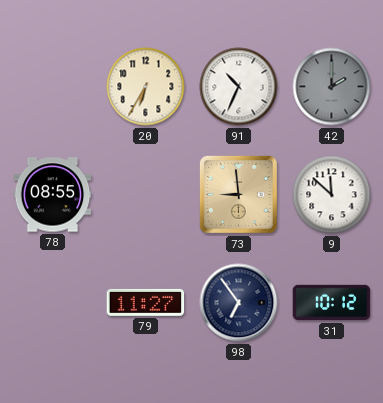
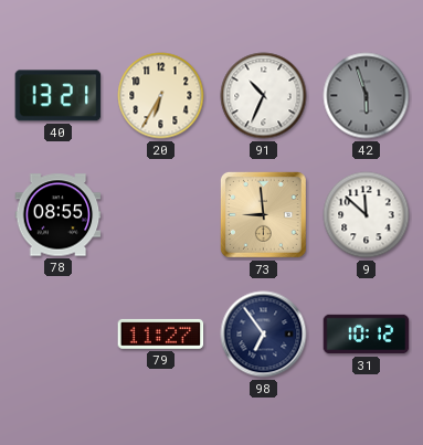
40: none -> 13:21 (59, 96)
42: 2:00 -> 5:57 (367, 96)
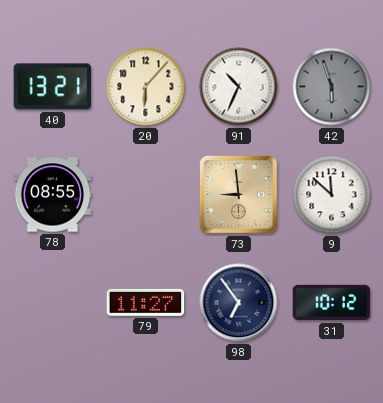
20: 6:35 -> 6:07 (146, 87)
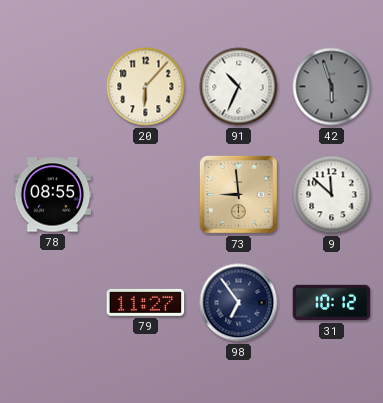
40: 13:21 -> none (53, 87)
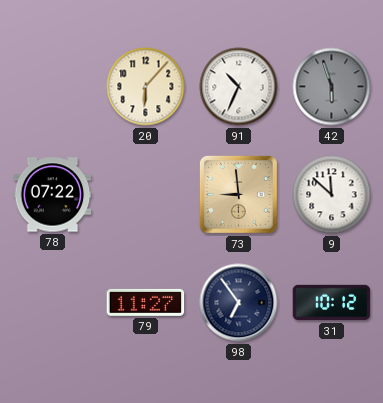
78: 08:55 -> 07:22 (53, 195)
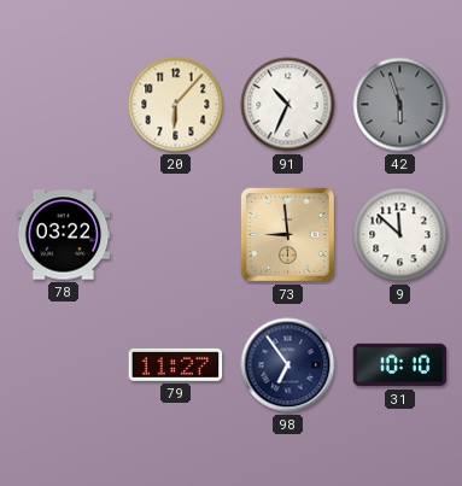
78: 07:22 -> 03:22 (64, 235)
31: 10:12 -> 10:10 (400, 365)
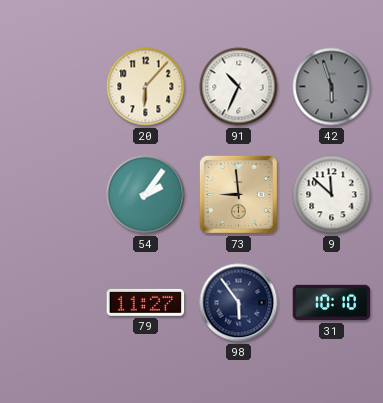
78: 03:22 -> none (64, 235)
54: none -> 2:06 (146, 195)
98: 6:54 -> 5:54 (239, 303)
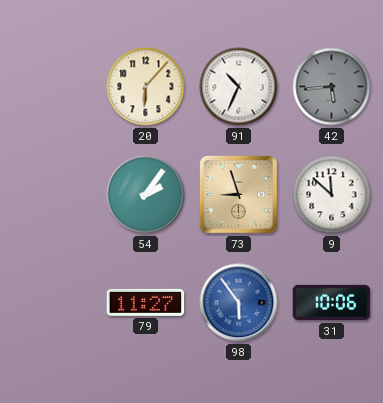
42: 5:57 -> 5:44 (332, 87)
73: 8:59 -> 8:57 (238, 194)
98 dial: navy -> blue (239, 303)
31: 10:10 -> 10:06 (332, 303)
